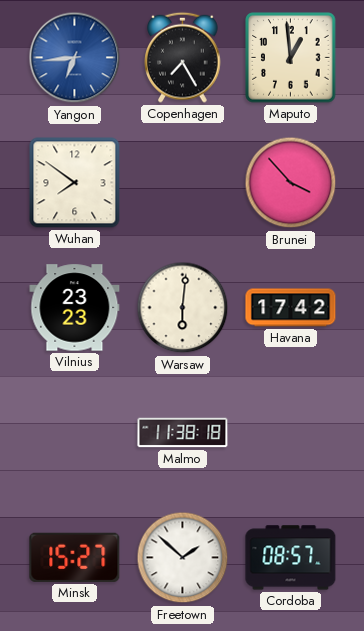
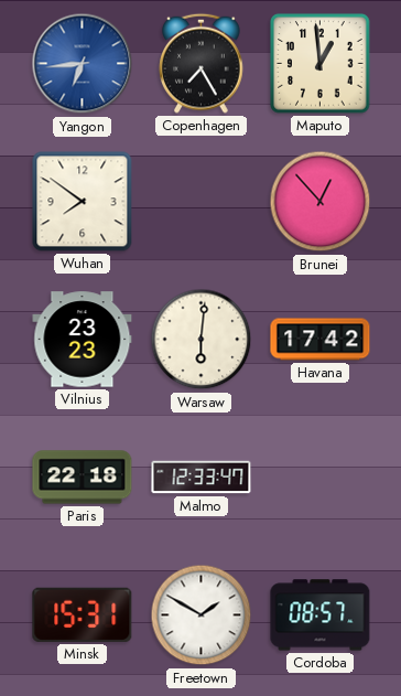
Brunei: 3:53 -> 12:53 (321, 202)
Paris: none -> 22:18 (83, 478)
Malmo: 11:38 -> 12:33 (202, 478)
Minsk: 15:27 -> 15:31 (83, 614)
Freetown: 1:52 -> 1:50 (202, 615)
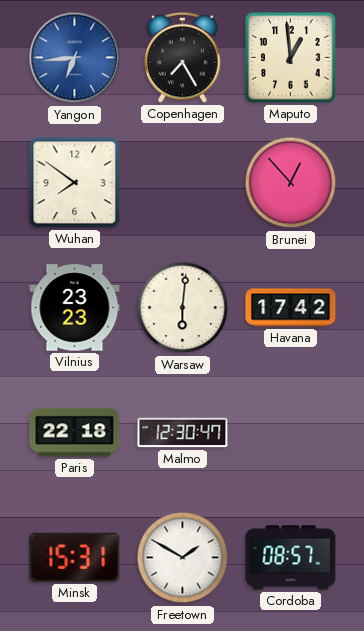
Malmo: 12:33 -> 12:30 (183, 433)
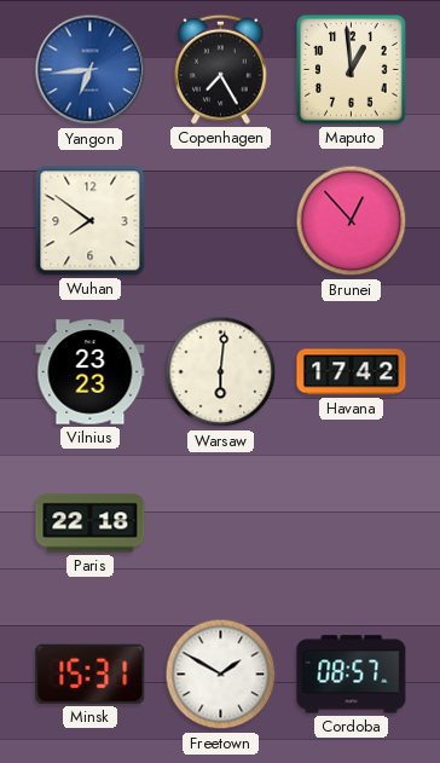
Malmo: 12:30 -> none (183, 433)
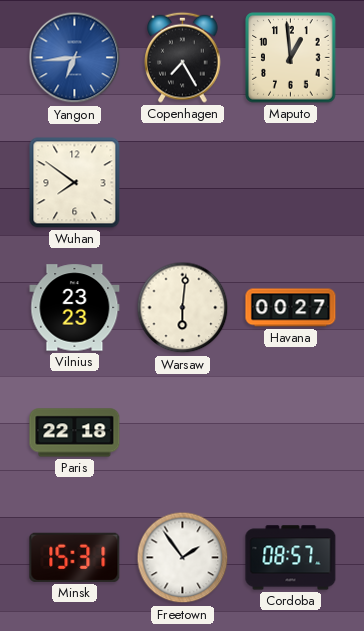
Brunei: 12:53 -> none (352, 221)
Havana: 17:42 -> 00:27 (291, 308)
Freetown: 1:50 -> 1:54 (183, 558)
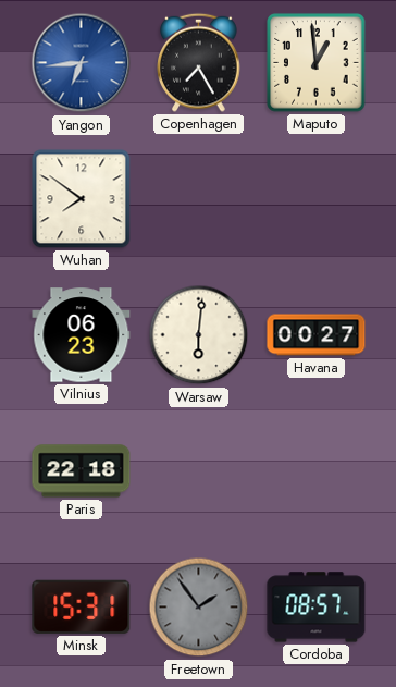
Vilnius: 23:23 -> 06:23 (82, 335)
Freetown dial: white -> grey (199, 608)
